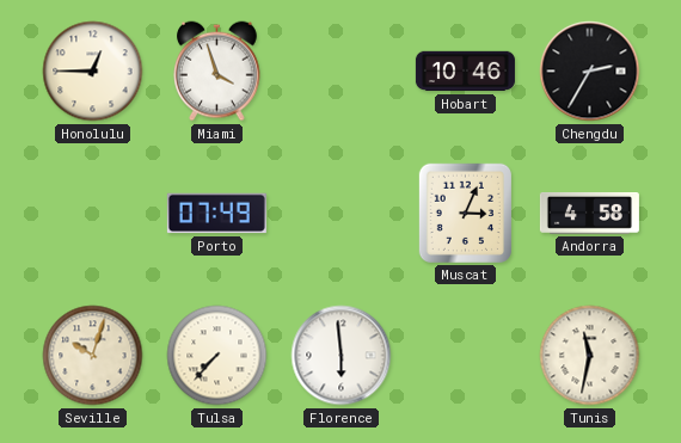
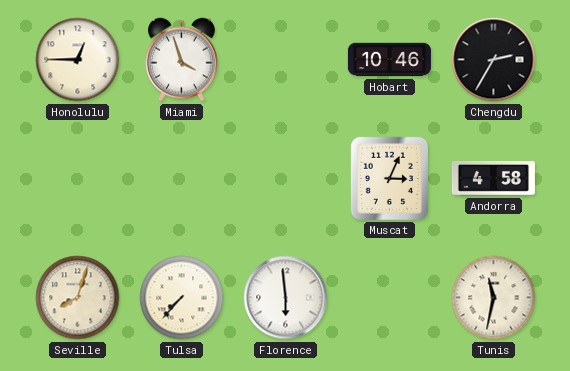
Porto: 07:49 -> none (216, 214)
Seville: 10:03 -> 8:03 (78, 298)
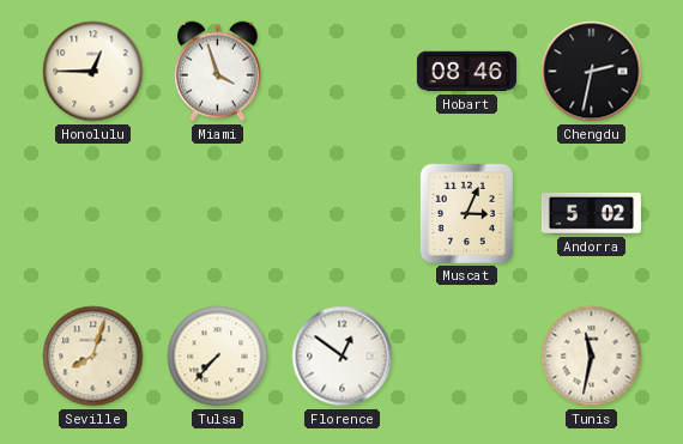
Hobart: 10:46 -> 08:46 (466, 72)
Chengdu: 2:35 -> 2:32 (592, 72)
Andorra: 4:58 -> 5:02 (591, 214)
Florence: 5:59 -> 12:51 (343, 357)
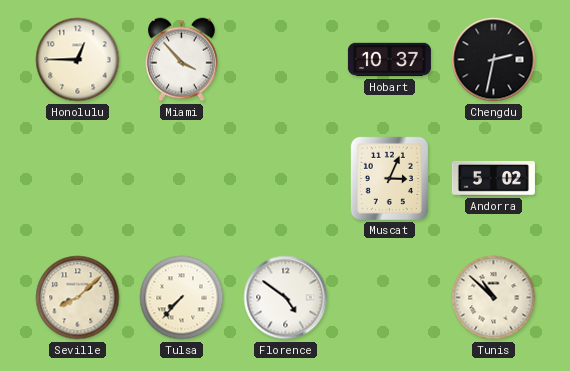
Miami: 3:57 -> 3:53 (182, 60)
Hobart: 08:46 -> 10:37 (389, 60)
Seville: 8:03 -> 8:08 (78, 298)
Florence: 12:51 -> 4:51 (286, 298)
Tunis: 11:32 -> 10:52 (494, 298)
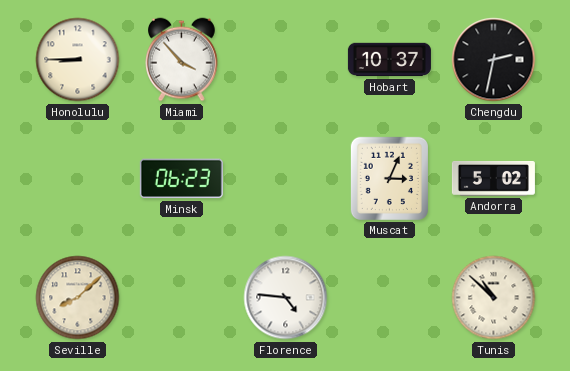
Honolulu: 12:45 -> 8:45 (78, 60)
Minsk: none -> 06:23 (181, 179)
Tulsa: 7:37 -> none (182, 298)
Florence: 4:51 -> 4:46 (286, 298)
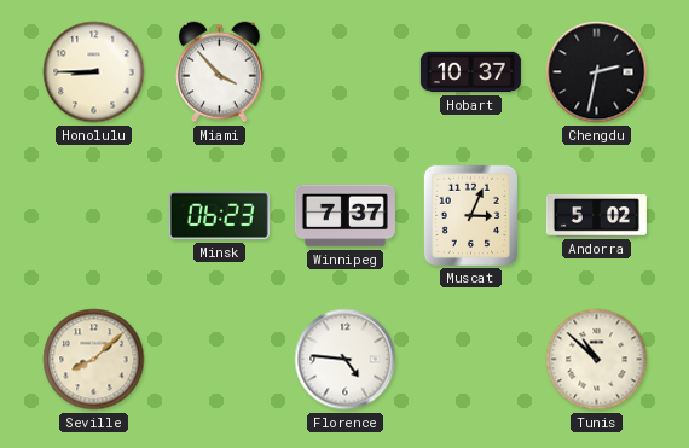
Winnipeg: none -> 7:37 (344, 216)
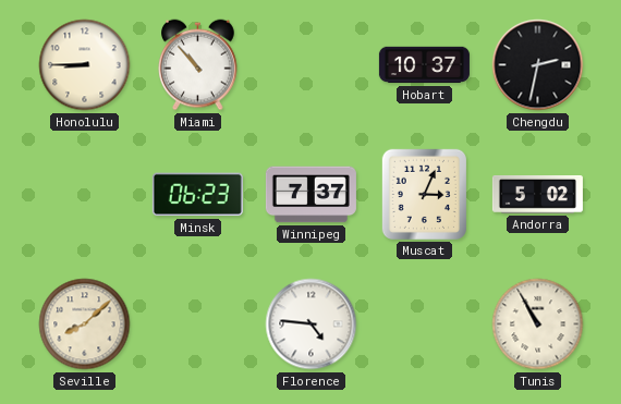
Miami: 3:53 -> 10:53 (198, 65)
Tunis: 10:52 -> 10:55 (538, 325)
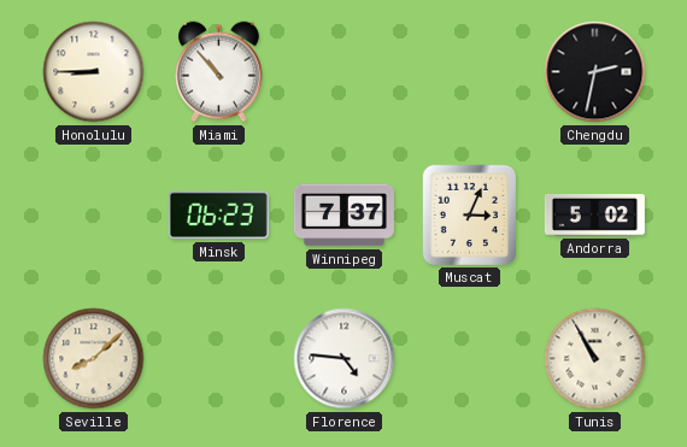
Hobart: 10:37 -> none (424, 65)
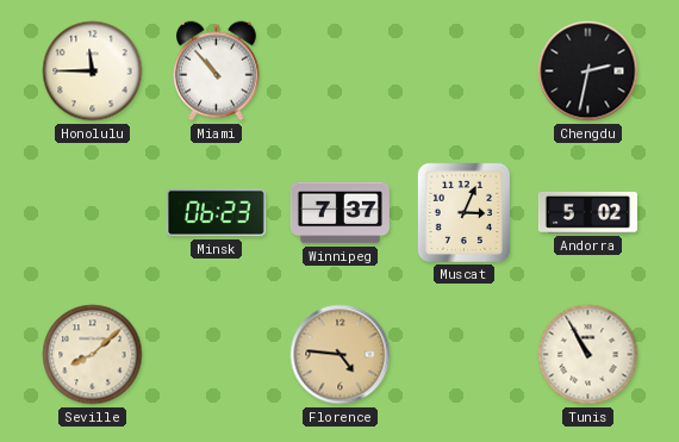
Honolulu: 8:45 -> 11:45 (93, 71)
Florence dial: white -> champagne (341, 355)
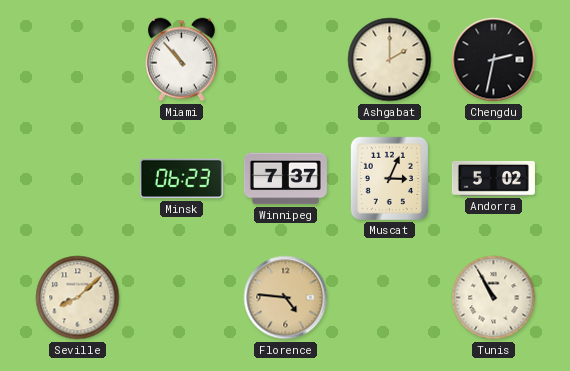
Honolulu: 11:45 -> none (93, 71)
Ashgabat: none -> 2:00 (390, 60)
